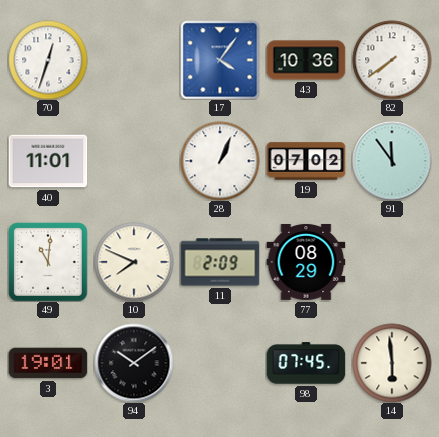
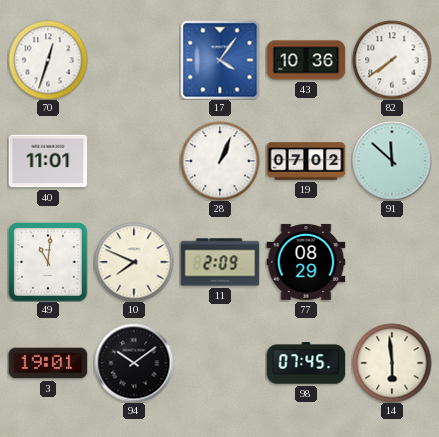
91: 11:54 -> 11:52 (392, 161)
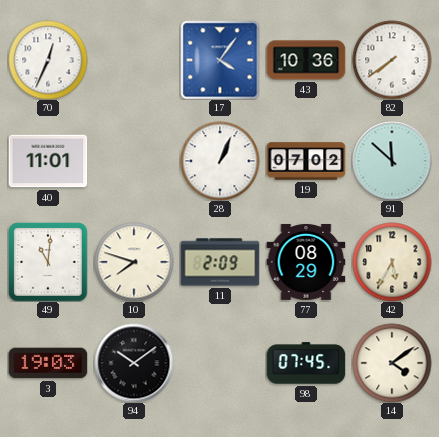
70: 12:33 -> 12:34 (48, 60)
10: 7:49 -> 7:48 (134, 262)
42: none -> 5:35 (392, 262)
3: 19:01 -> 19:03 (48, 363)
14: 5:59 -> 4:09 (392, 363)
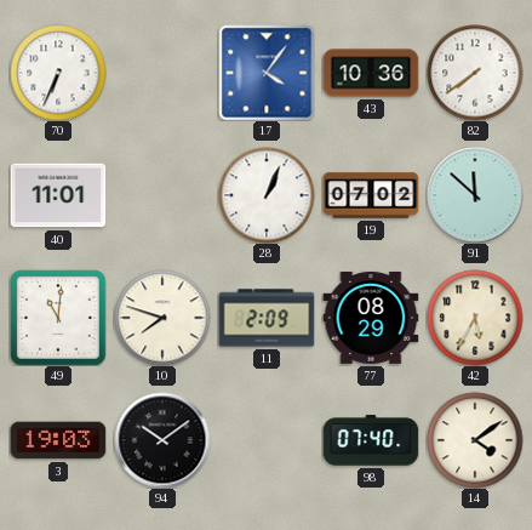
70: 12:34 -> 6:34 (58, 73)
98: 07:45 -> 07:40 (371, 440)
